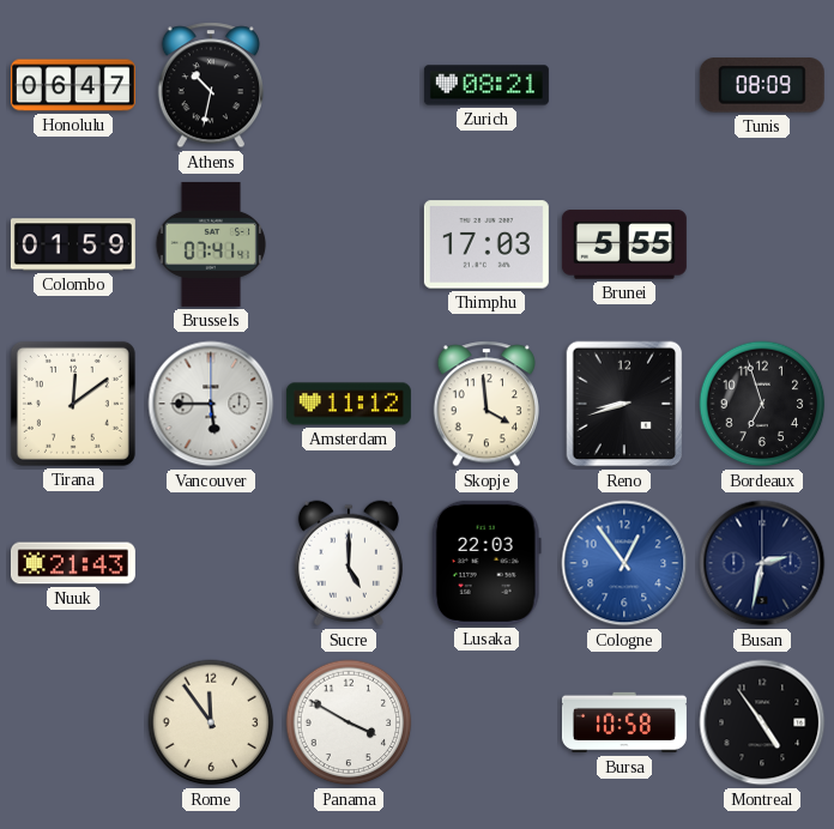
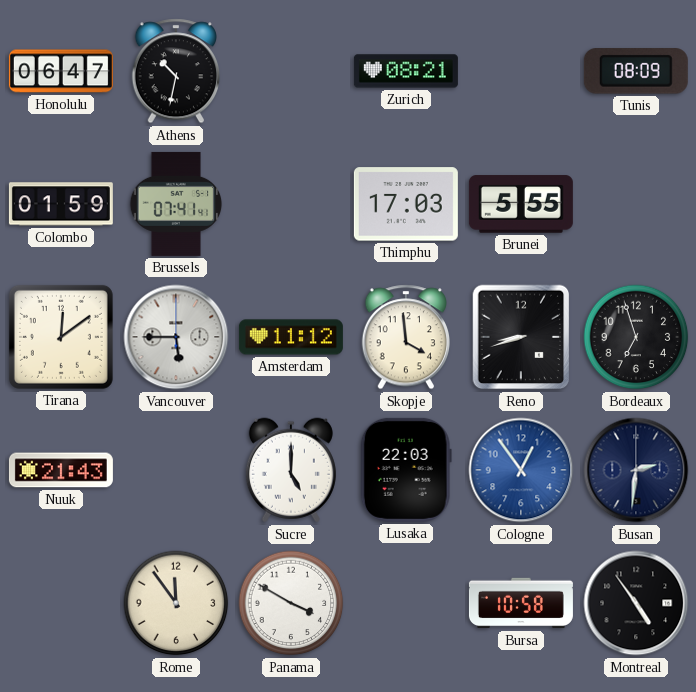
Busan: 2:32 -> 2:31 (636, 470)
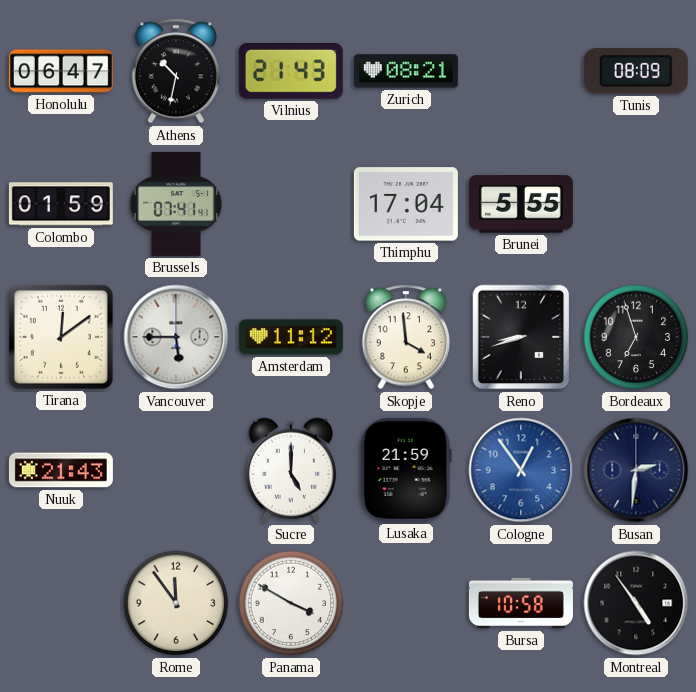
Vilnius: none -> 21:43 (291, 71)
Thimphu: 17:03 -> 17:04 (406, 204)
Lusaka: 22:03 -> 21:59 (406, 470)
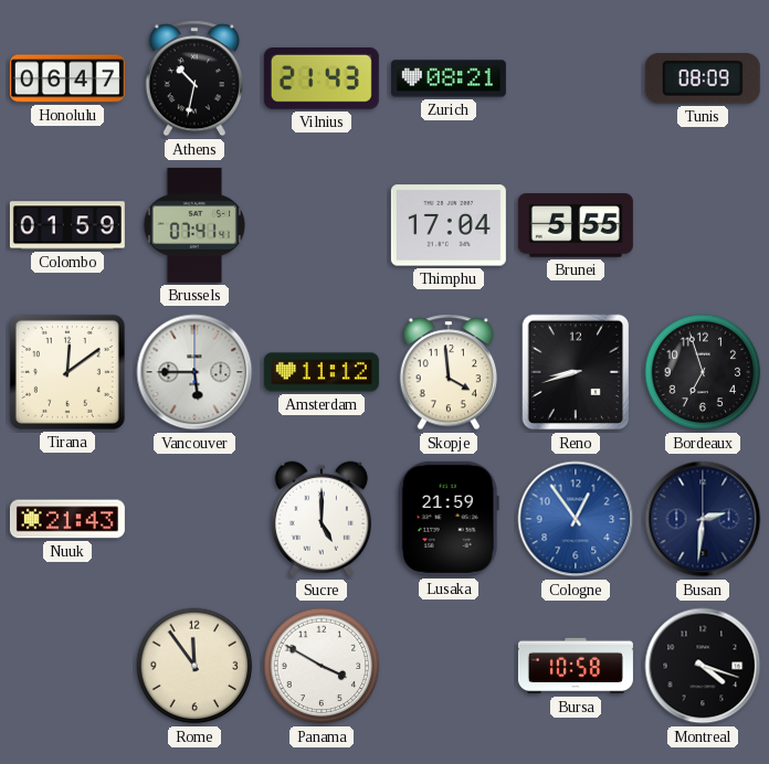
Montreal: 4:54 -> 4:18 (703, 666)
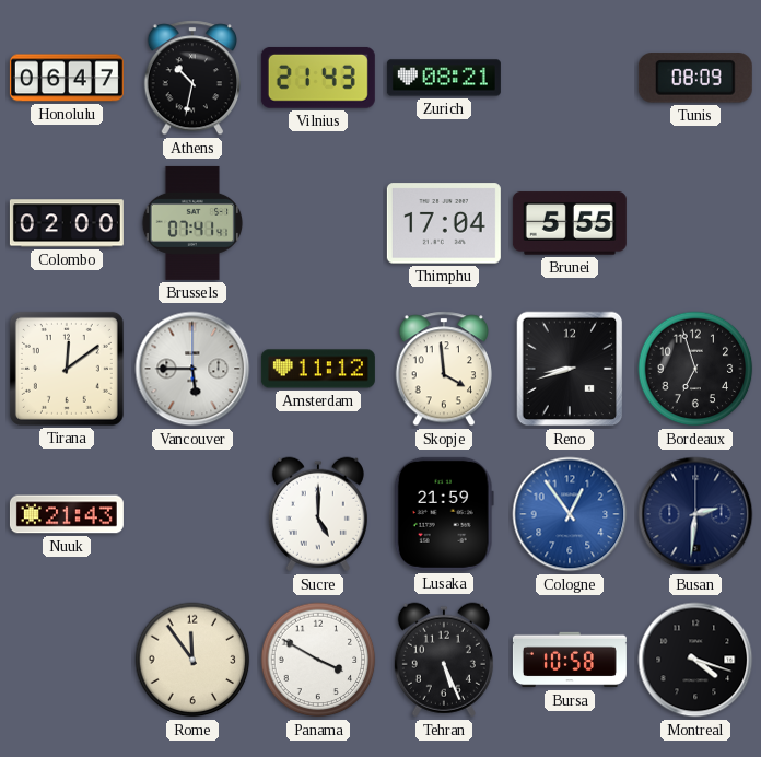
Colombo: 01:59 -> 02:00 (67, 223)
Tehran: none -> 5:26 (444, 660)
